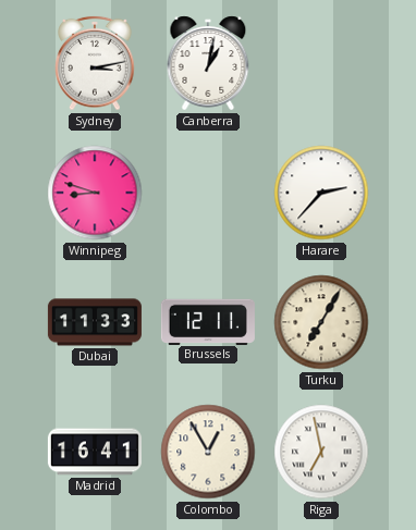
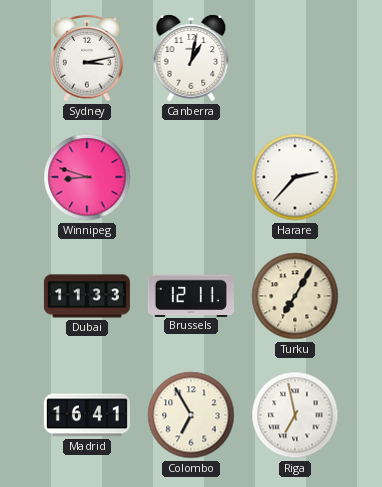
Colombo: 12:55 -> 6:55 (191, 415)
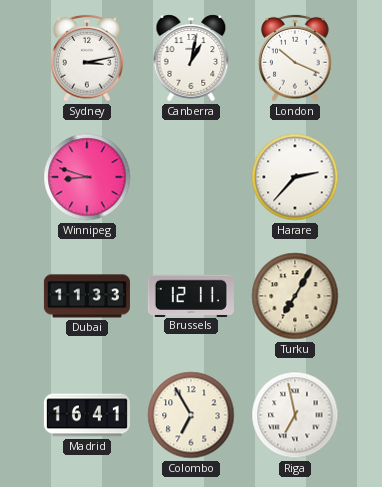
London: none -> 10:19 (295, 58)
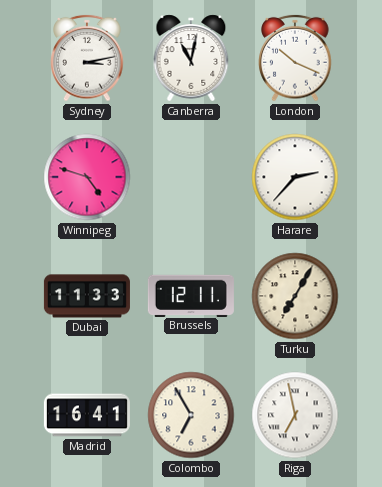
Canberra: 1:02 -> 11:02 (191, 58)
Winnipeg: 8:48 -> 4:48 (87, 177)
